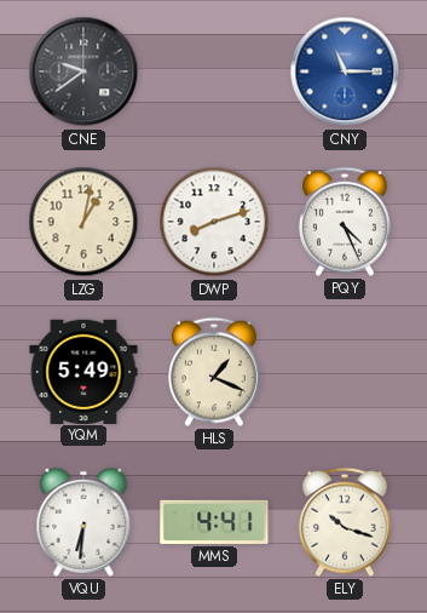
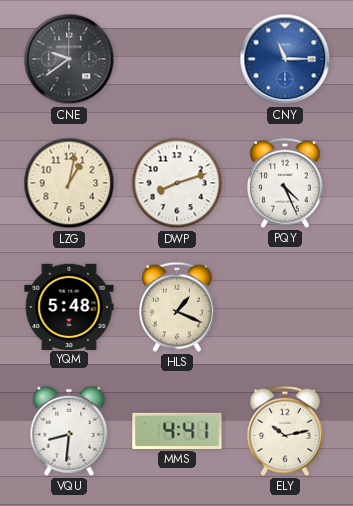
YQM: 5:49 -> 5:48 (69, 306)
VQU: 6:31 -> 8:31 (69, 431)
ELY: 10:18 -> 10:13 (285, 431)
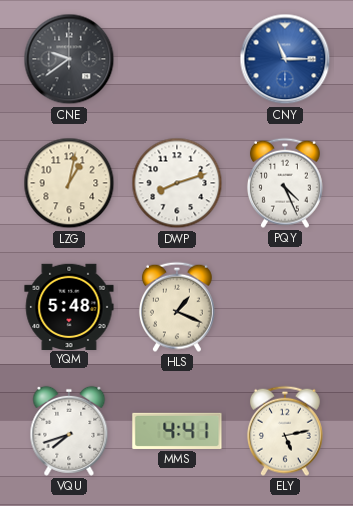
VQU: 8:31 -> 7:42 (69, 431)
ELY: 10:13 -> 5:13 (285, 431)
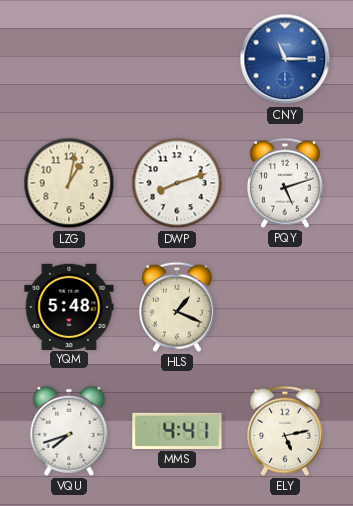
CNE: 9:39 -> none (69, 59)
PQY: 4:26 -> 5:12 (285, 183)
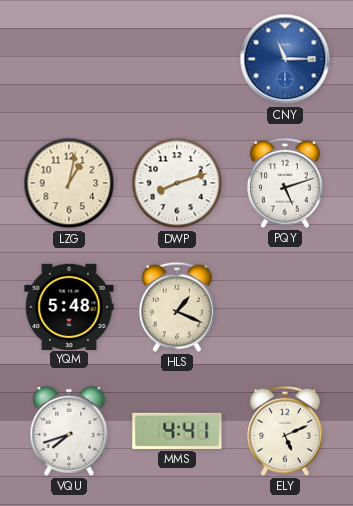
ELY: 5:13 -> 5:11 (285, 431)
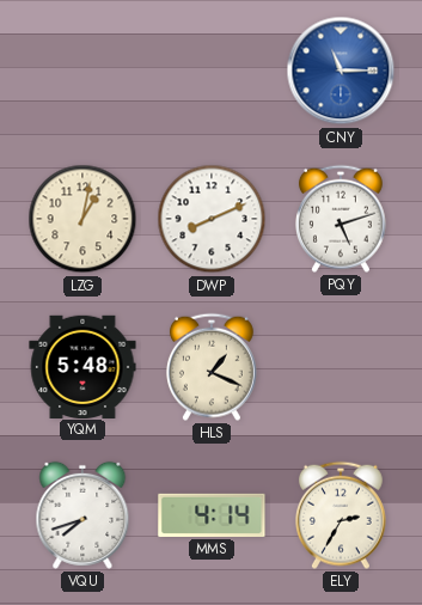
DWP: 8:12 -> 8:11 (212, 219)
MMS: 4:41 -> 4:14 (212, 515)
ELY: 5:11 -> 2:35 (341, 515)
